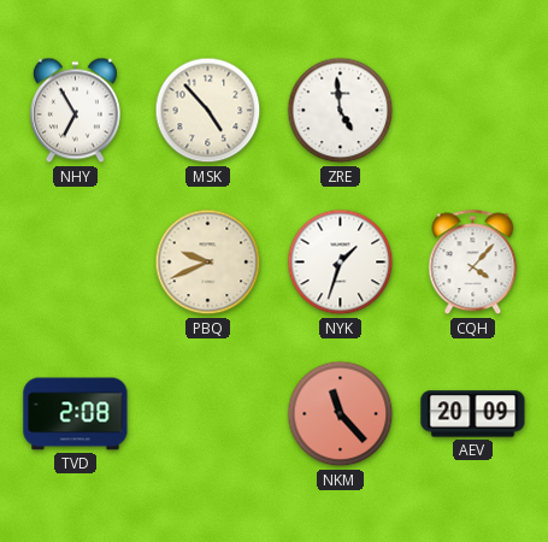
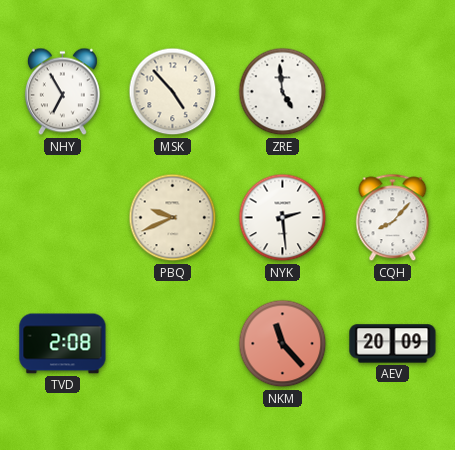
NYK: 1:33 -> 2:29 (283, 218)
CQH: 4:07 -> 8:07 (393, 218)
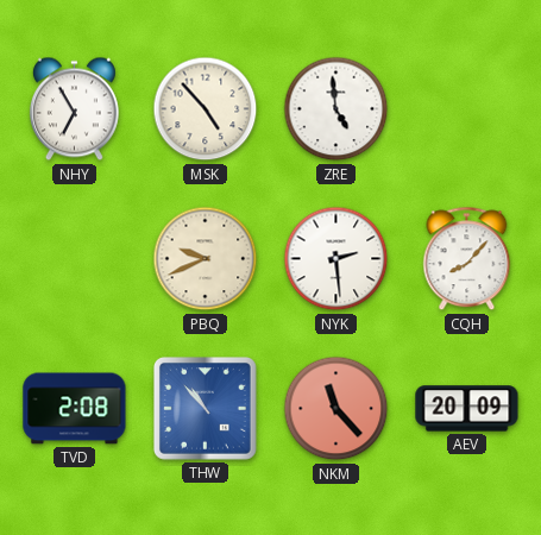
THW: none -> 10:53 (206, 409)
